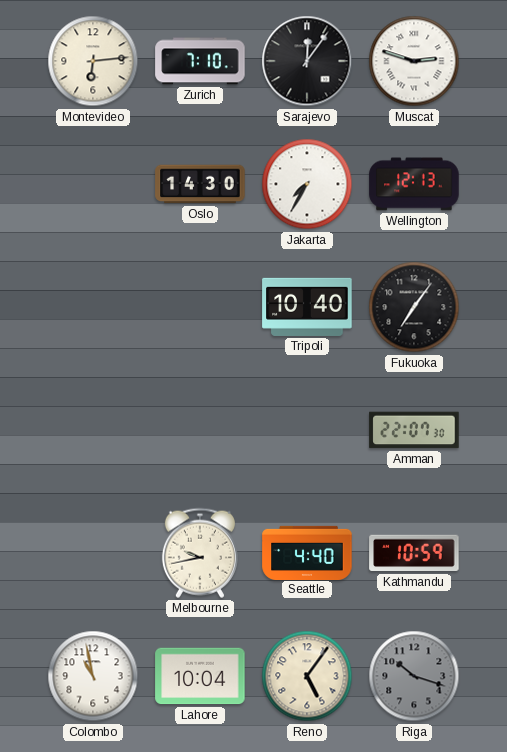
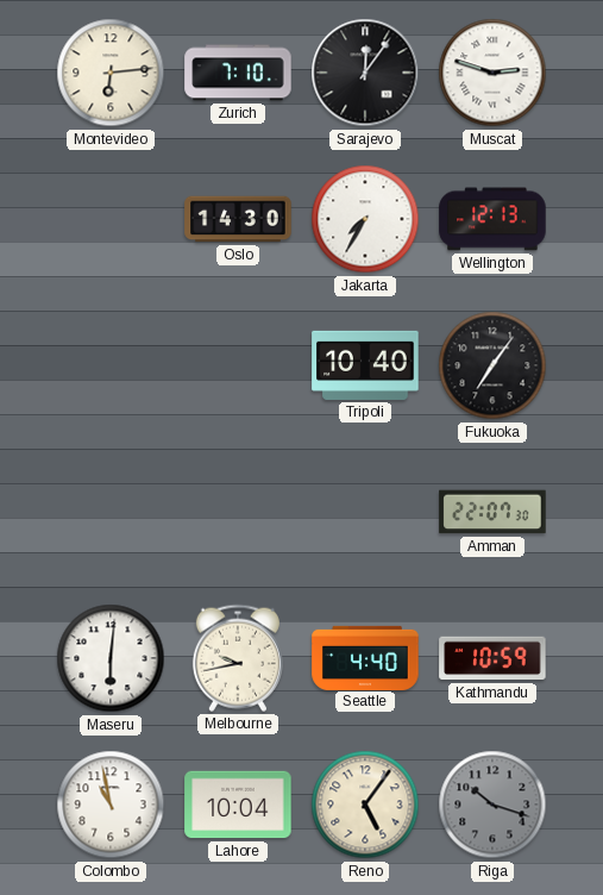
Maseru: none -> 6:01 (111, 658)
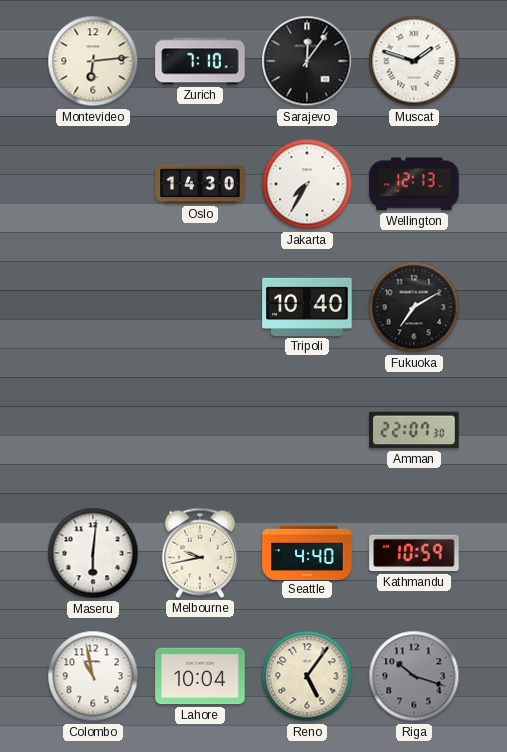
Muscat: 2:48 -> 1:48 (414, 61)
Fukuoka: 7:06 -> 7:10 (414, 307)
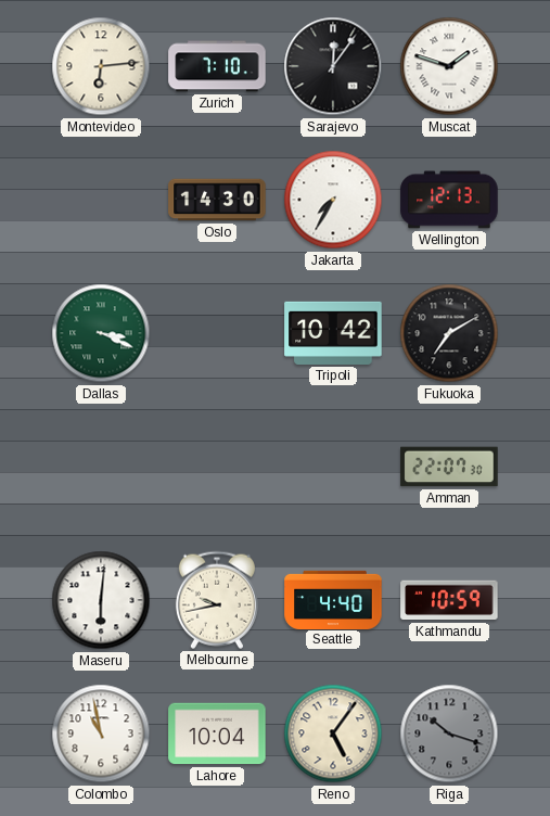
Dallas: none -> 3:19 (101, 333)
Tripoli: 10:40 -> 10:42 (333, 333)
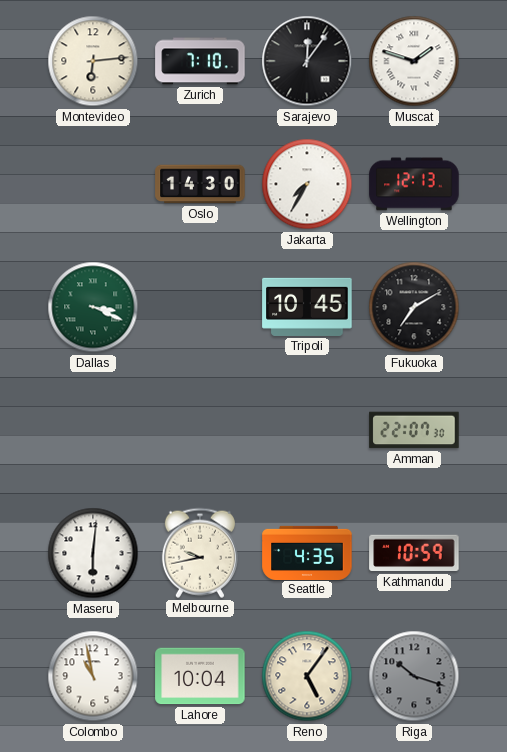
Tripoli: 10:42 -> 10:45 (307, 307)
Seattle: 4:40 -> 4:35 (307, 552)
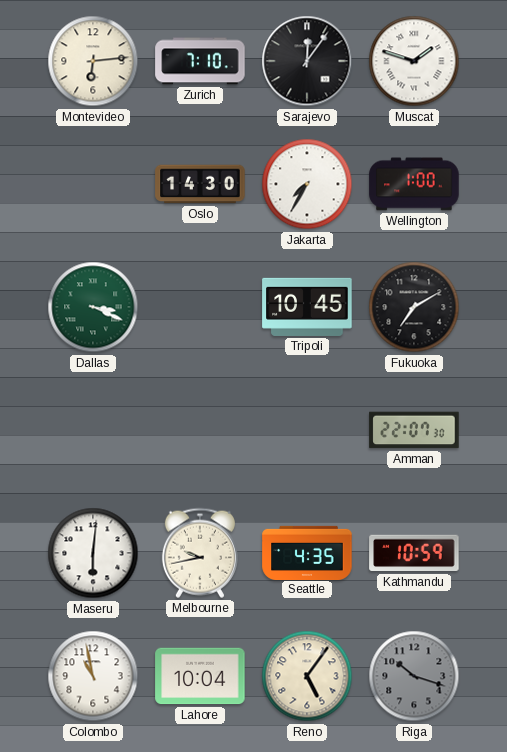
Wellington: 12:13 -> 1:00 (414, 184)
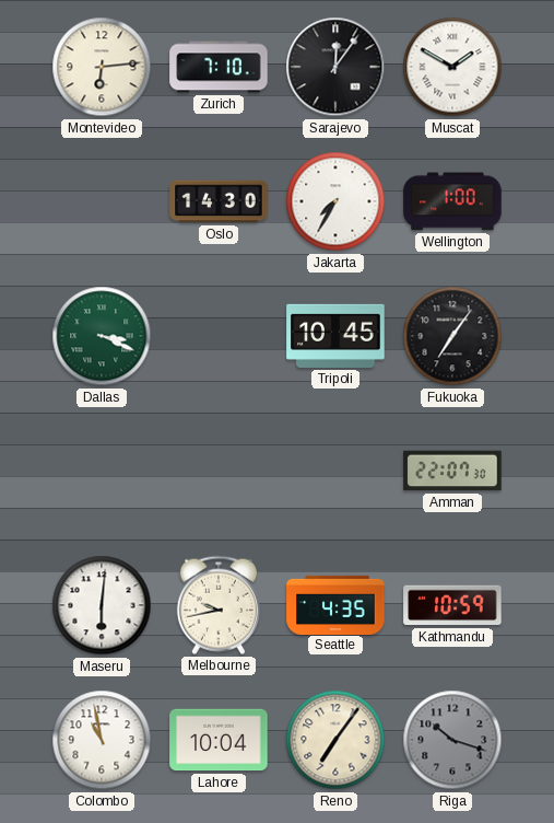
Muscat: 1:48 -> 1:50 (452, 67)
Fukuoka: 7:10 -> 7:06 (452, 336)
Reno: 5:06 -> 7:06 (335, 740)
